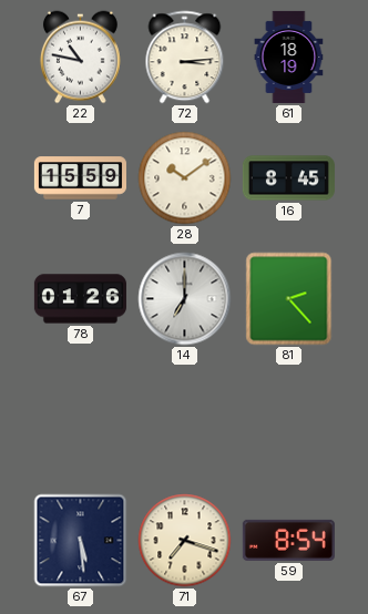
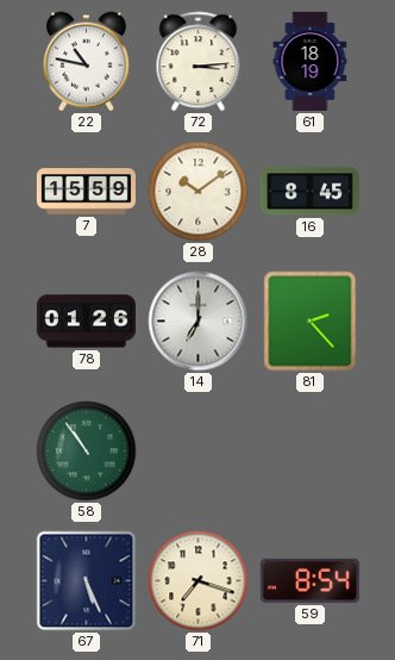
58: none -> 10:54 (87, 452)
67: 5:29 -> 5:26 (87, 581)
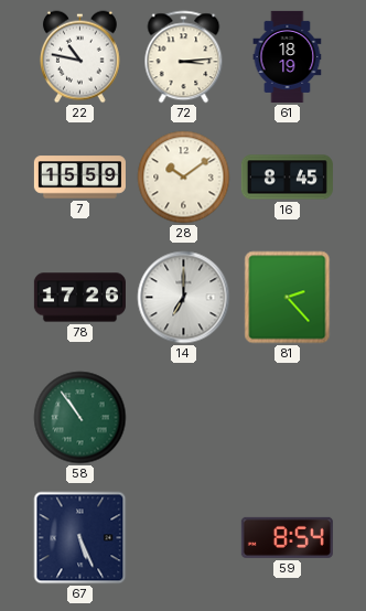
78: 01:26 -> 17:26 (79, 298)
71: 7:18 -> none (199, 581)
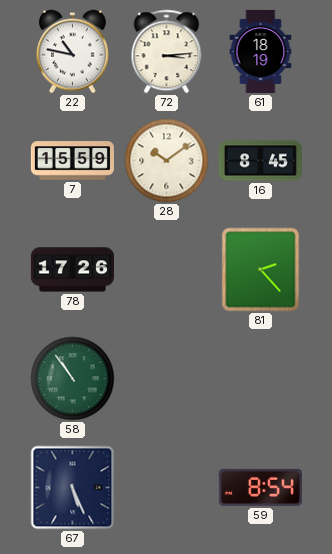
14: 7:00 -> none (184, 298)
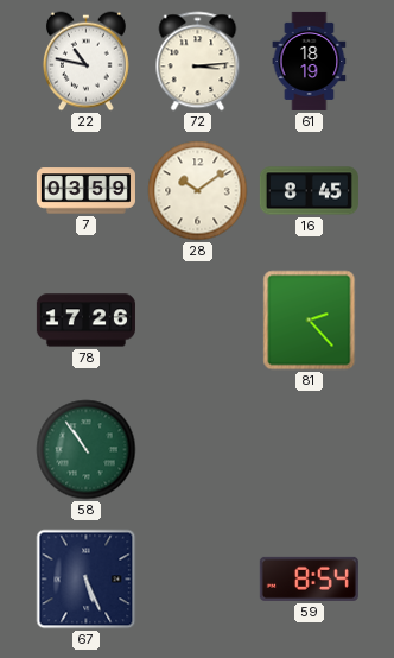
7: 15:59 -> 03:59 (85, 191)
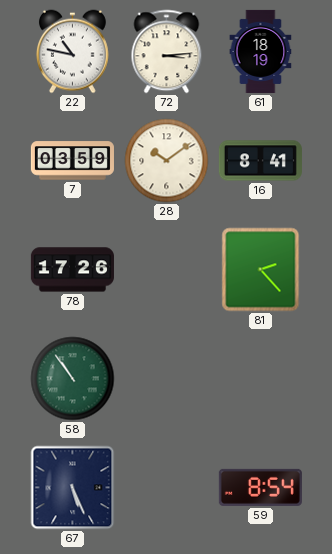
16: 8:45 -> 8:41 (260, 161)
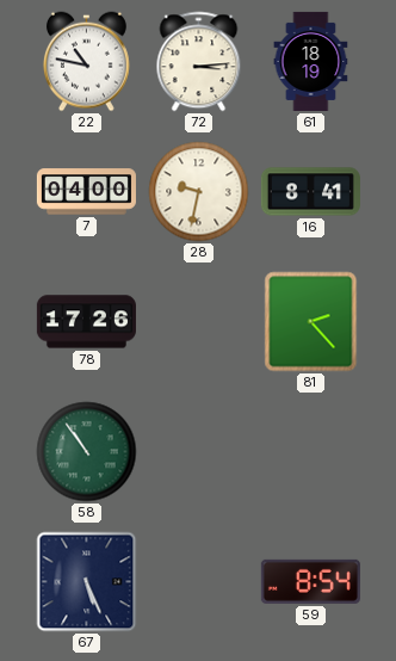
7: 03:59 -> 04:00 (86, 192)
28: 10:09 -> 9:32 (199, 192)
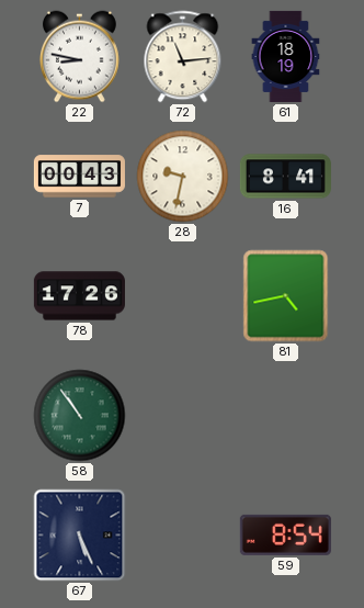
22: 10:47 -> 8:47 (79, 57)
72: 3:14 -> 11:14 (183, 57)
7: 04:00 -> 00:43 (79, 177)
81: 2:23 -> 4:43 (286, 296)
